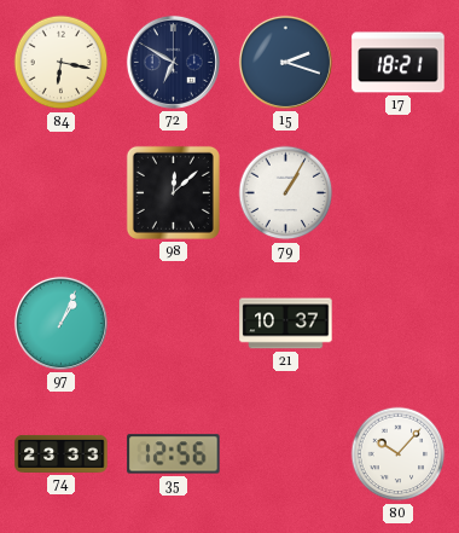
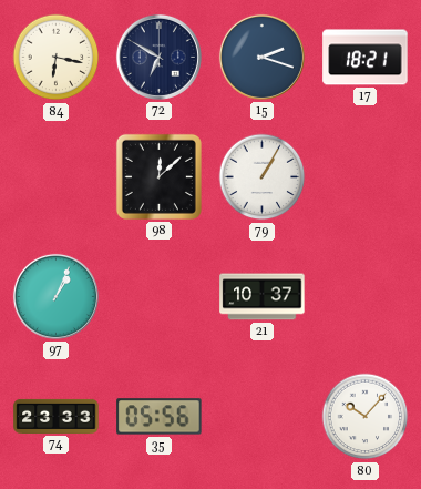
35: 12:56 -> 05:56 (160, 417)
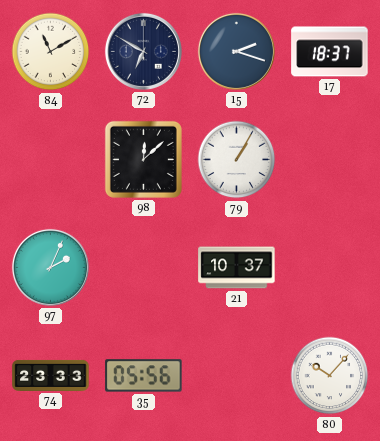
84: 6:17 -> 11:10 (51, 52)
17: 18:21 -> 18:37 (330, 52)
97: 1:04 -> 2:04 (50, 267)
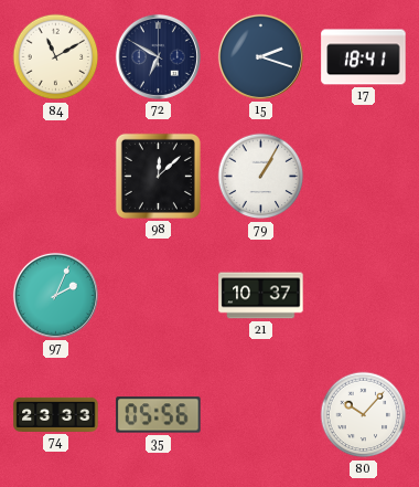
17: 18:37 -> 18:41 (364, 57)
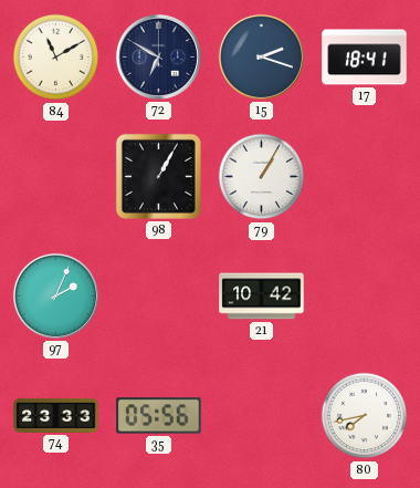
98: 12:08 -> 1:05 (158, 176)
21: 10:37 -> 10:42 (262, 297)
80: 10:07 -> 7:43 (365, 416)
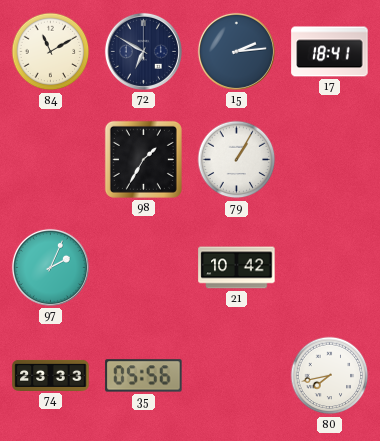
15: 2:18 -> 2:14 (236, 51)
98: 1:05 -> 1:35 (143, 159)
